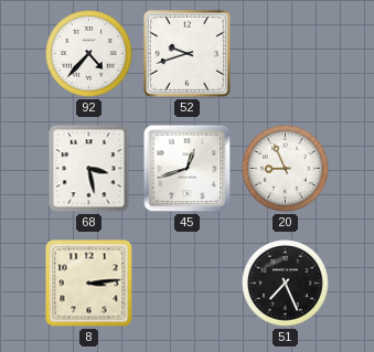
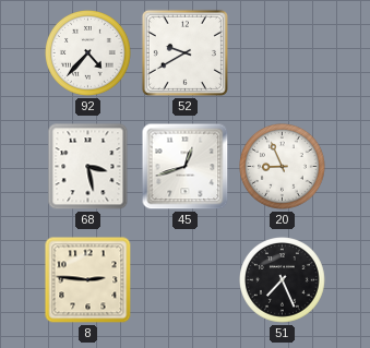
52: 9:42 -> 9:40 (184, 52)
8: 3:14 -> 2:46 (88, 280)
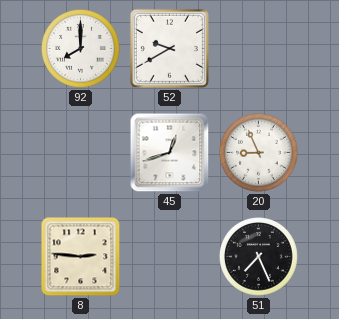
92: 4:37 -> 8:00 (81, 49)
68: 3:28 -> none (88, 167)
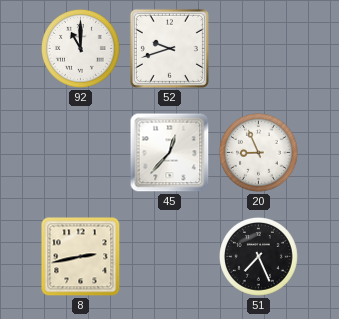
92: 8:00 -> 11:00 (81, 49)
52: 9:40 -> 9:42 (169, 48)
45: 12:42 -> 12:37 (170, 153)
8: 2:46 -> 2:43 (81, 257)
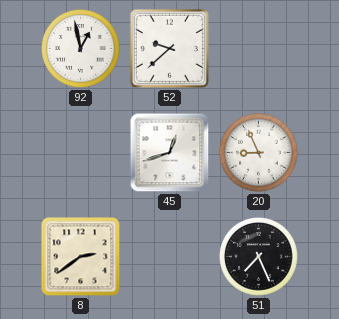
92: 11:00 -> 12:58 (81, 49)
52: 9:42 -> 9:38 (169, 48)
45: 12:37 -> 12:42 (170, 153)
8: 2:43 -> 2:39 (81, 257)
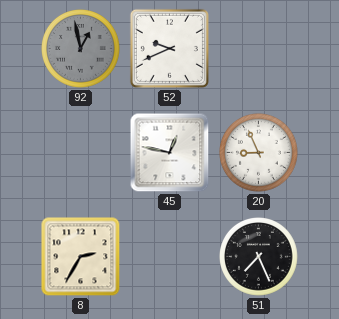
92 dial: white -> grey (81, 49)
52: 9:38 -> 9:41 (169, 48)
45: 12:42 -> 12:47 (170, 153)
8: 2:39 -> 2:35 (81, 257)
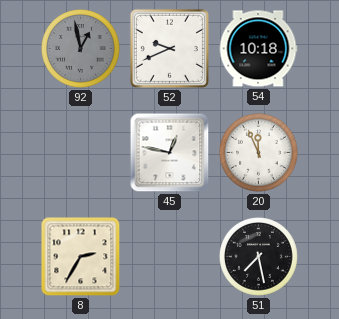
54: none -> 10:18 (258, 49)
20: 8:56 -> 11:56 (259, 153)
51: 7:26 -> 7:28 (259, 257)
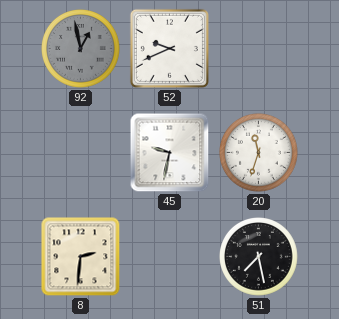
54: 10:18 -> none (258, 49)
45: 12:47 -> 9:32 (170, 153)
20: 11:56 -> 11:33 (259, 153)
8: 2:35 -> 2:31 (81, 257)
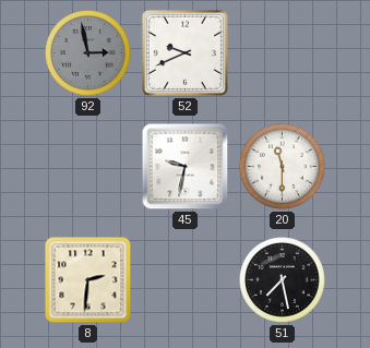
92: 12:58 -> 2:58 (88, 53)
20: 11:33 -> 11:30 (283, 167)
